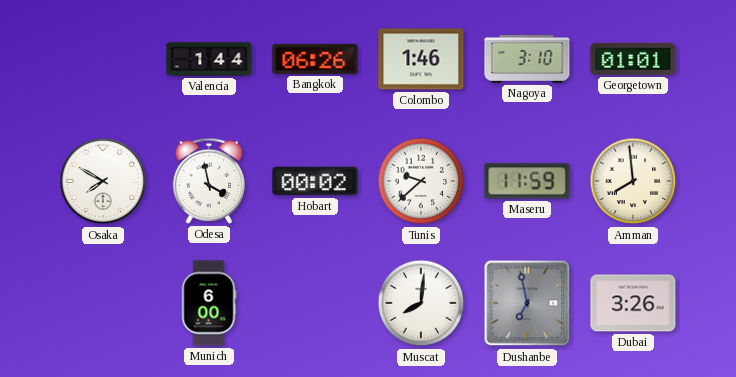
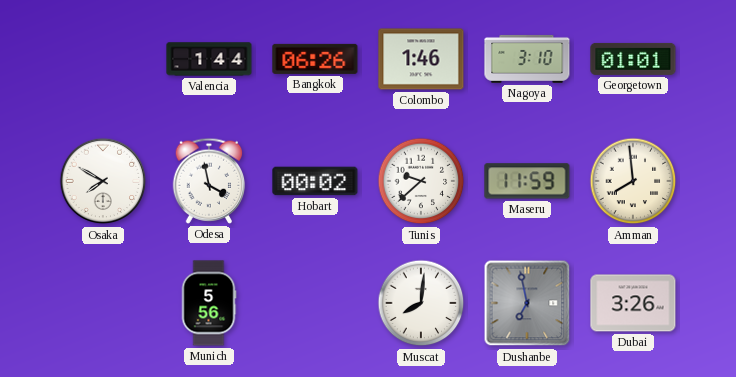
Munich: 6:00 -> 5:56 (209, 303)
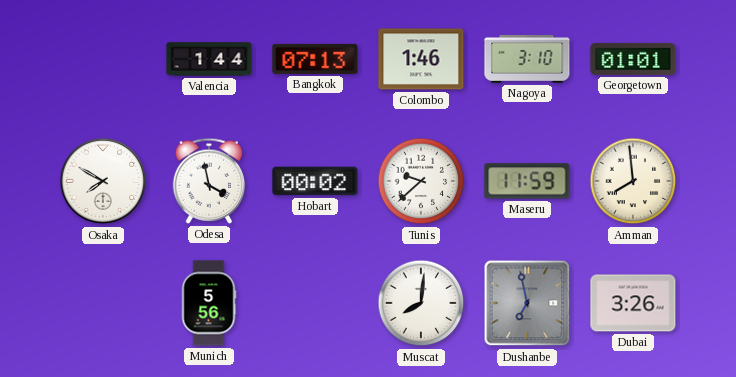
Bangkok: 06:26 -> 07:13 (315, 59)
